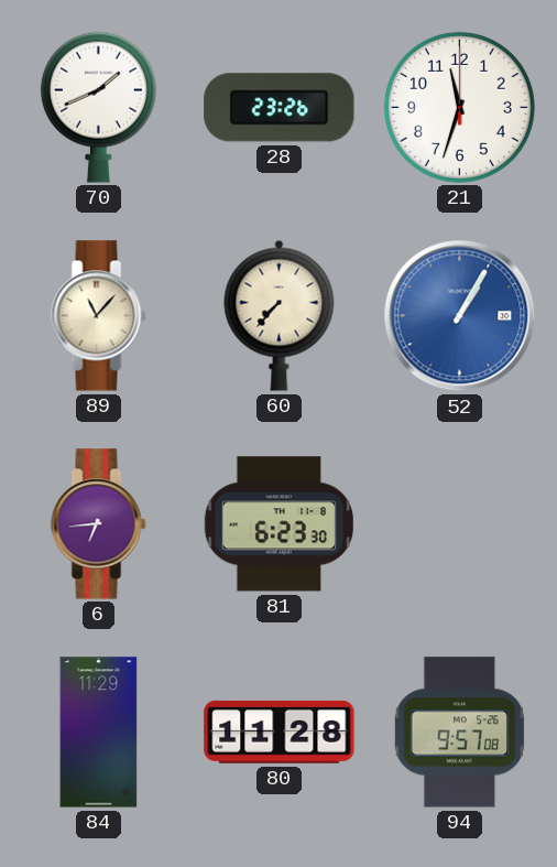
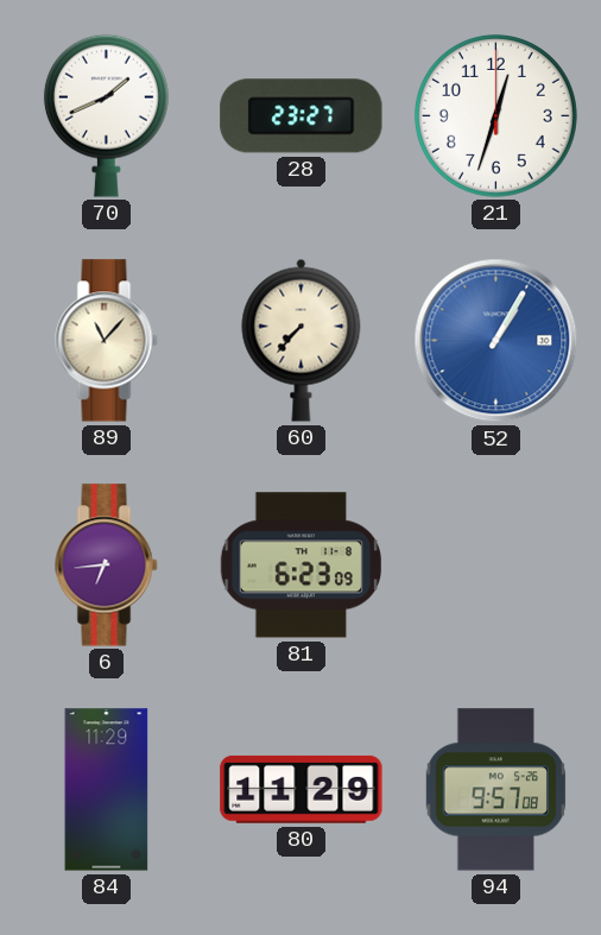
28: 23:26 -> 23:27 (302, 116)
21: 11:33 -> 12:33 (495, 115)
81: 6:23:30 -> 6:23:09 (300, 566)
80: 11:28 -> 11:29 (302, 789)
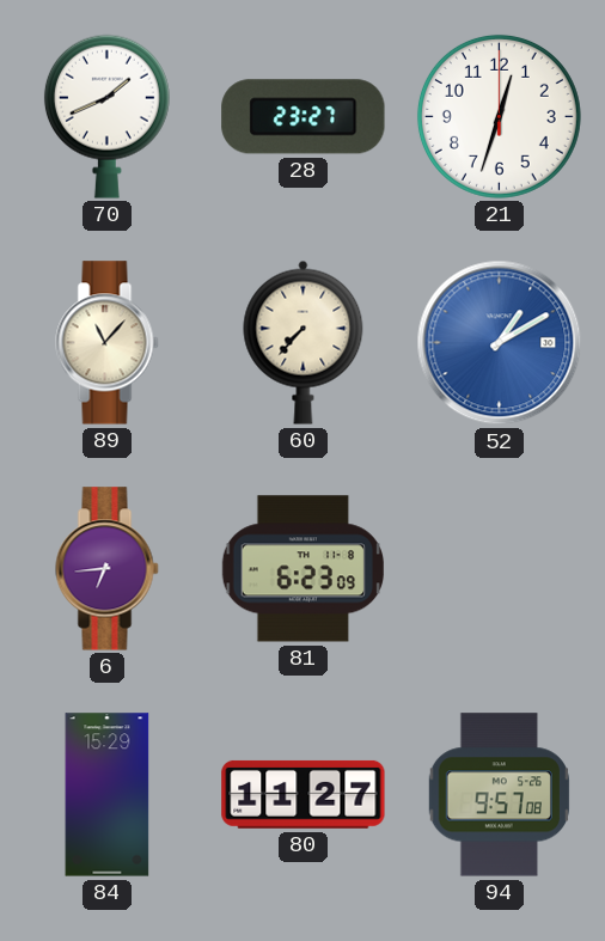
52: 1:05 -> 1:10 (500, 343)
84: 11:29 -> 15:29 (108, 795)
80: 11:29 -> 11:27 (304, 794)
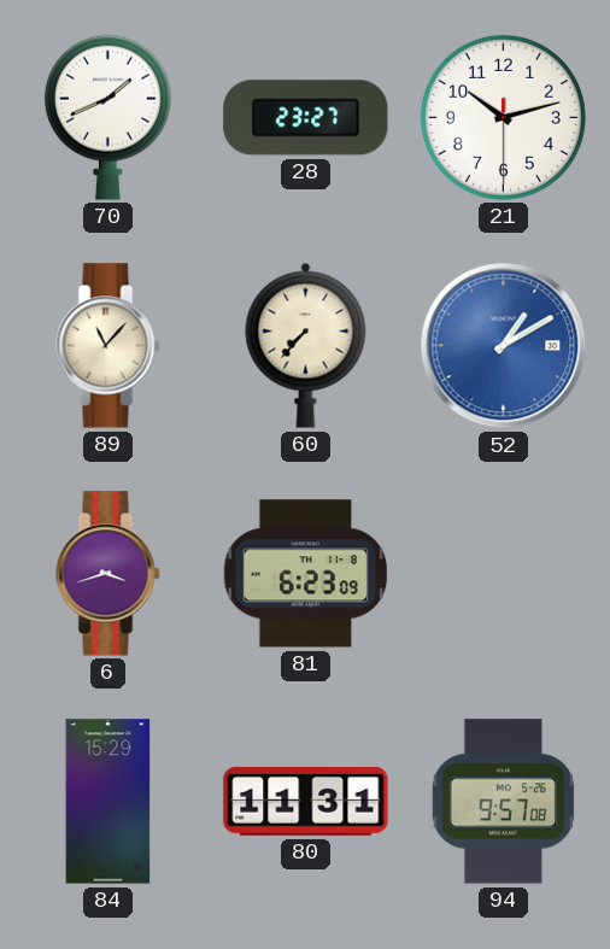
21: 12:33 -> 10:12 (503, 117)
6: 6:44 -> 3:42 (108, 574)
80: 11:27 -> 11:31 (306, 801)
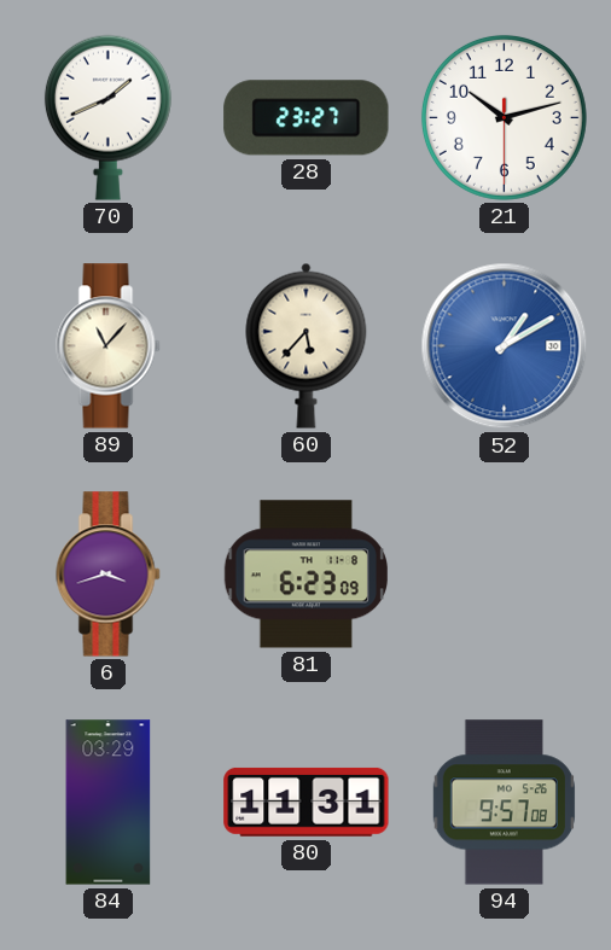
60: 7:37 -> 5:37 (307, 345)
84: 15:29 -> 03:29 (109, 803)
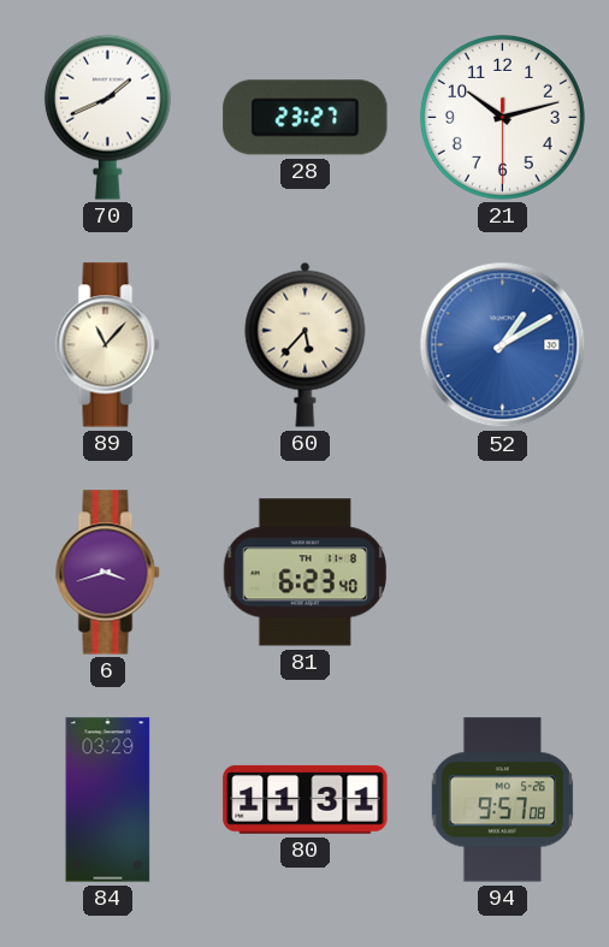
81: 6:23:09 -> 6:23:40 (304, 573)
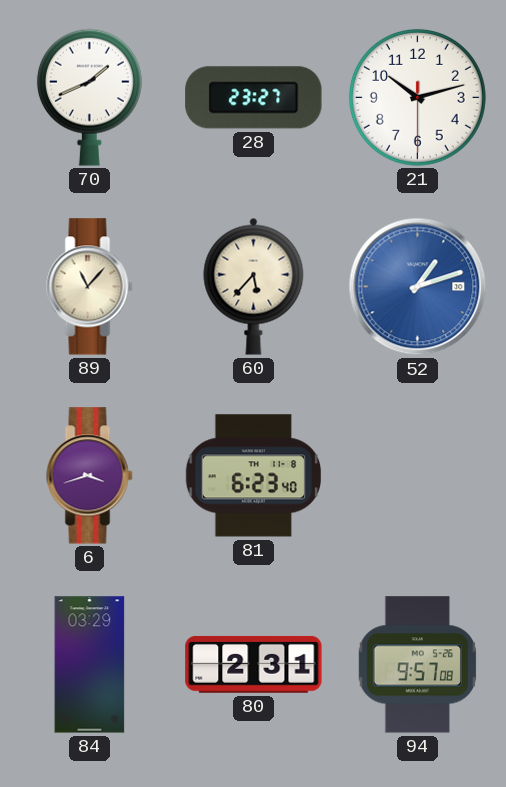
52: 1:10 -> 1:12 (418, 287)
80: 11:31 -> 2:31 (254, 664)
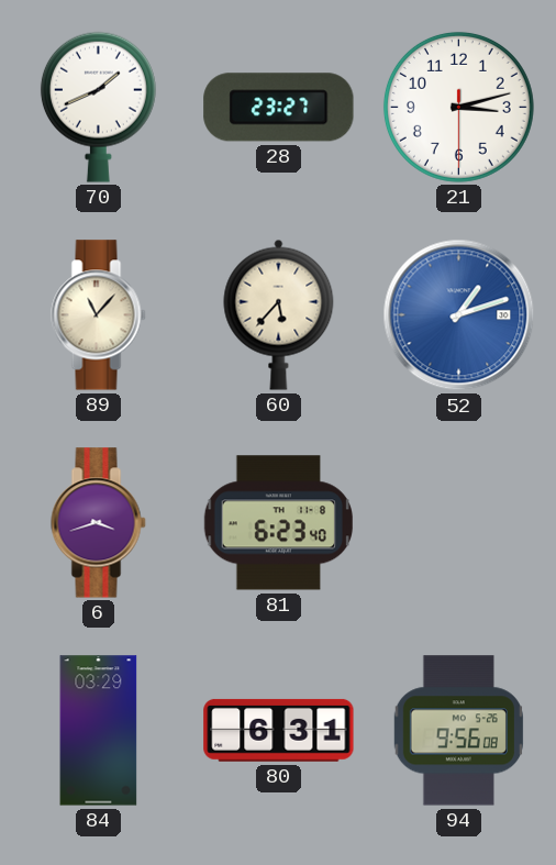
21: 10:12 -> 3:12 (458, 107)
80: 2:31 -> 6:31 (279, 730)
94: 9:57 -> 9:56 (458, 731)
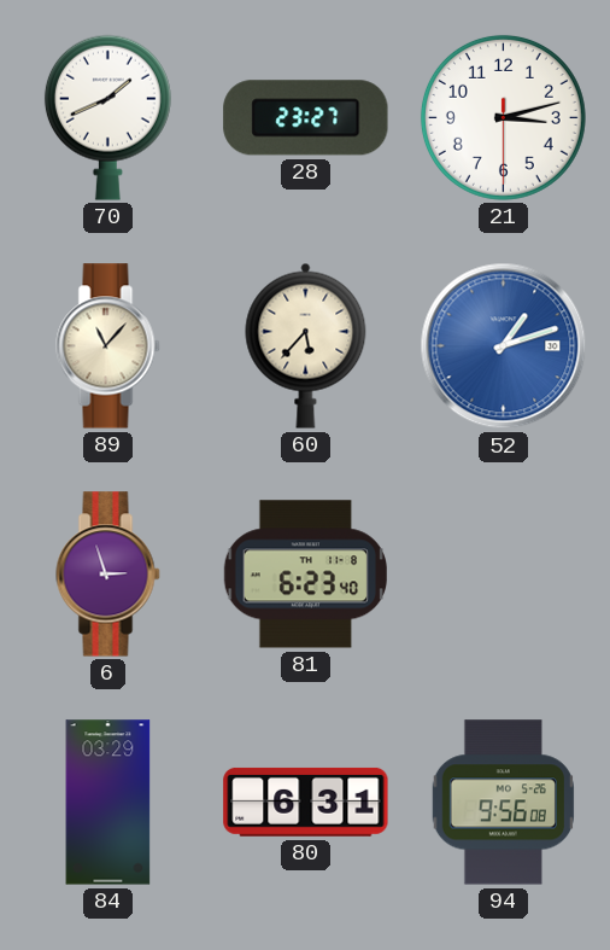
6: 3:42 -> 2:57 (108, 575)
